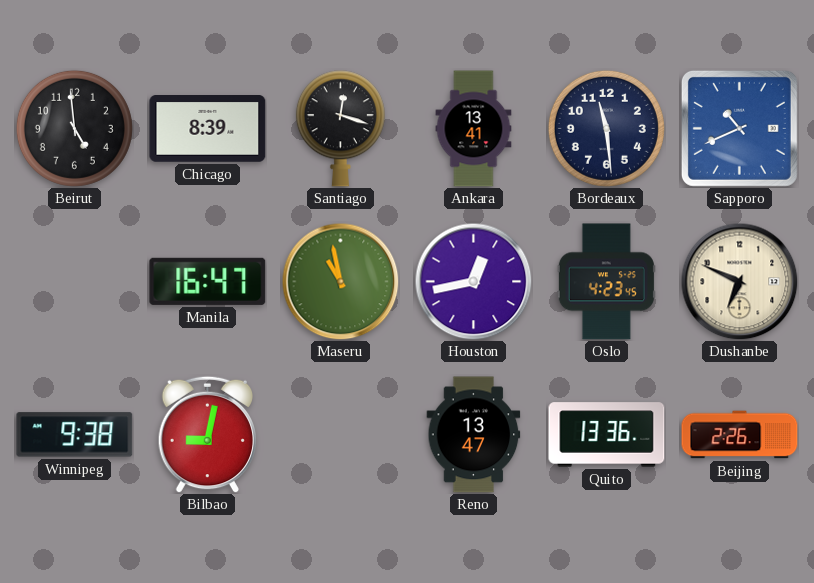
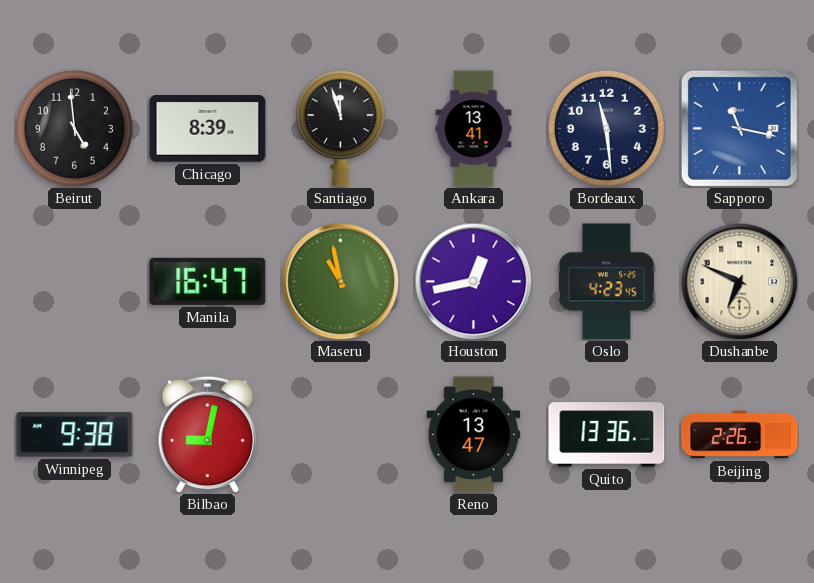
Santiago: 12:18 -> 11:57 (340, 129)
Sapporo: 10:41 -> 11:17 (739, 128)
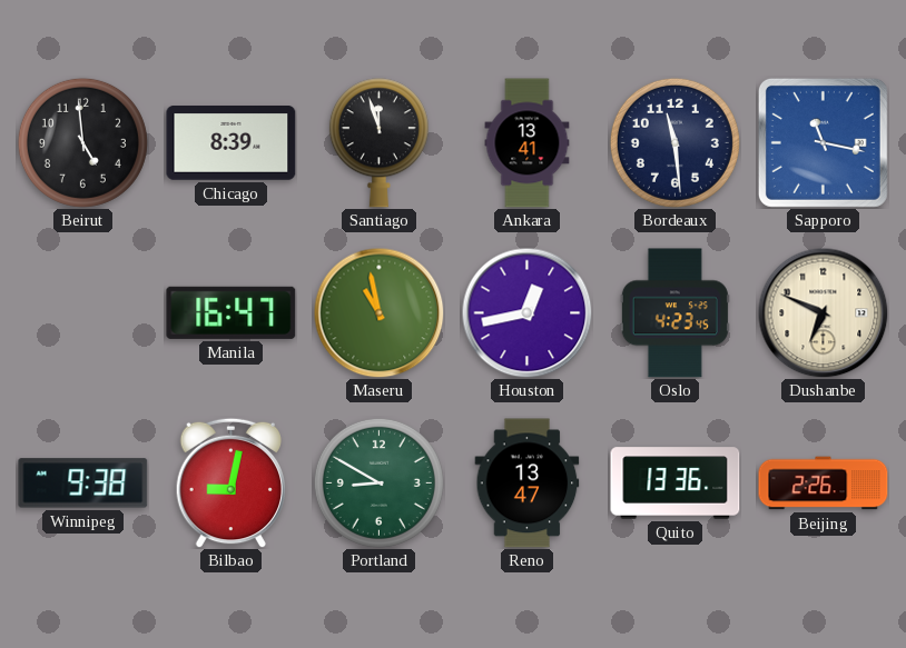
Portland: none -> 8:50 (378, 482)
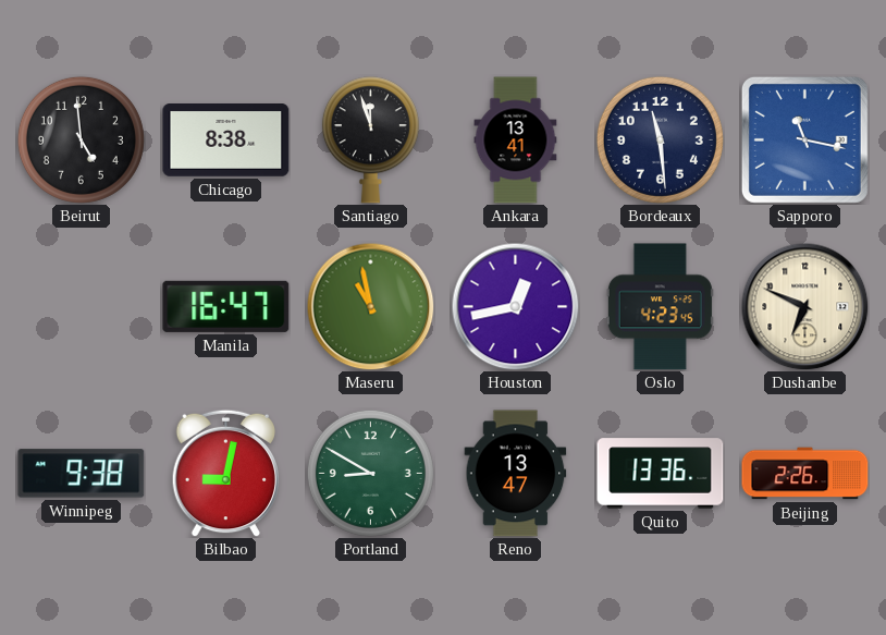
Chicago: 8:39 -> 8:38 (226, 141)
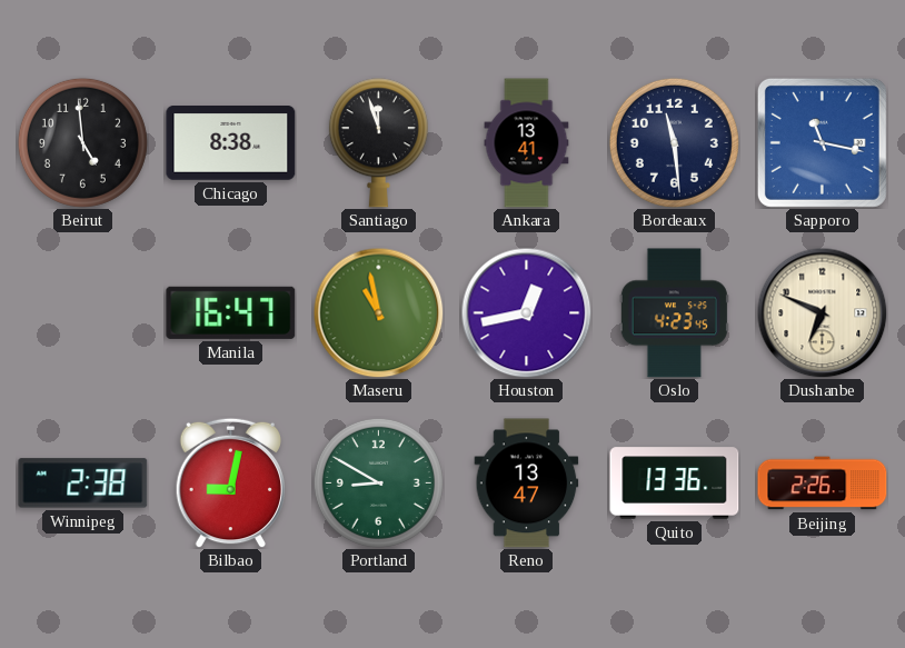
Winnipeg: 9:38 -> 2:38 (83, 483)
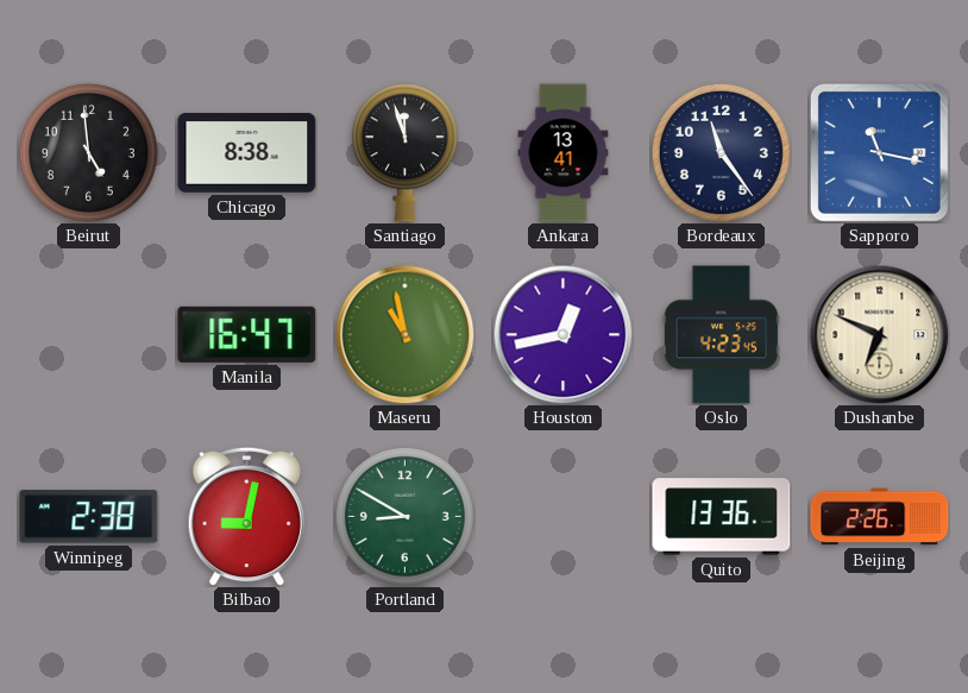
Bordeaux: 11:29 -> 11:24 (721, 152)
Reno: 13:47 -> none (527, 483)
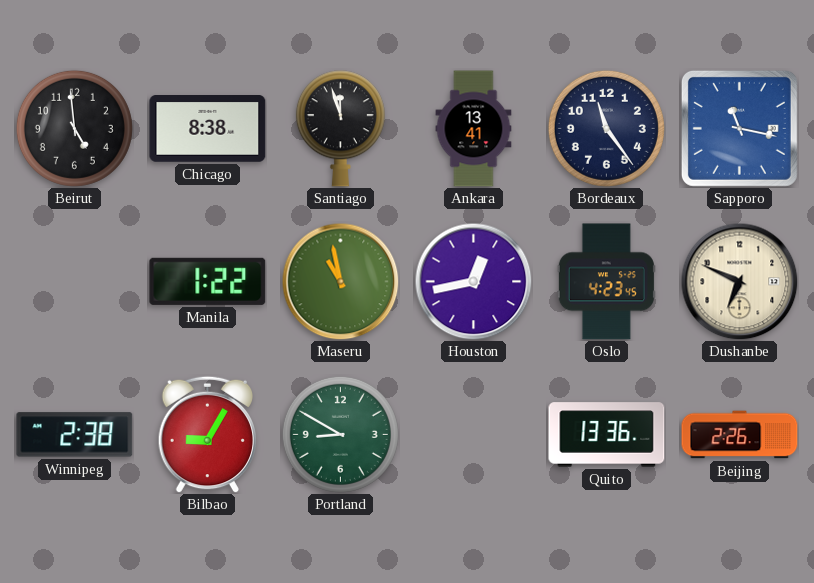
Manila: 16:47 -> 1:22 (208, 281)
Bilbao: 9:02 -> 9:05 (208, 434)
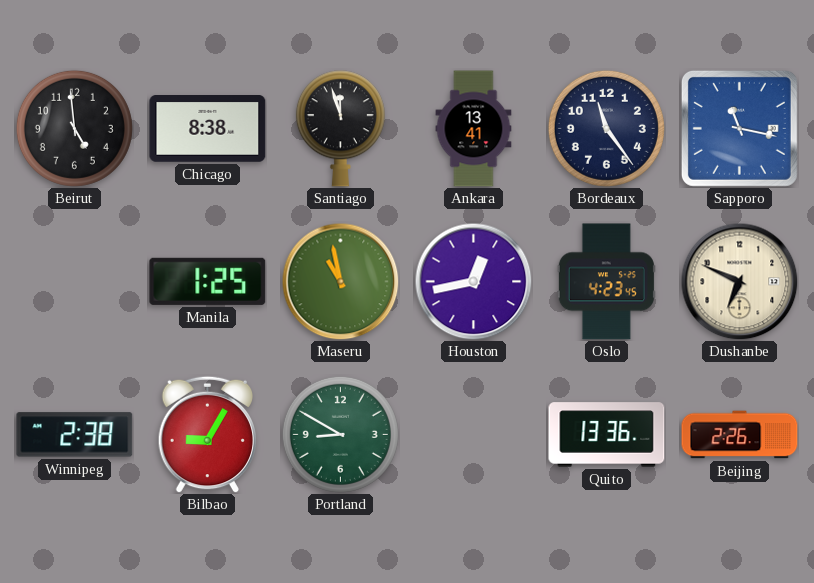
Manila: 1:22 -> 1:25 (208, 281)
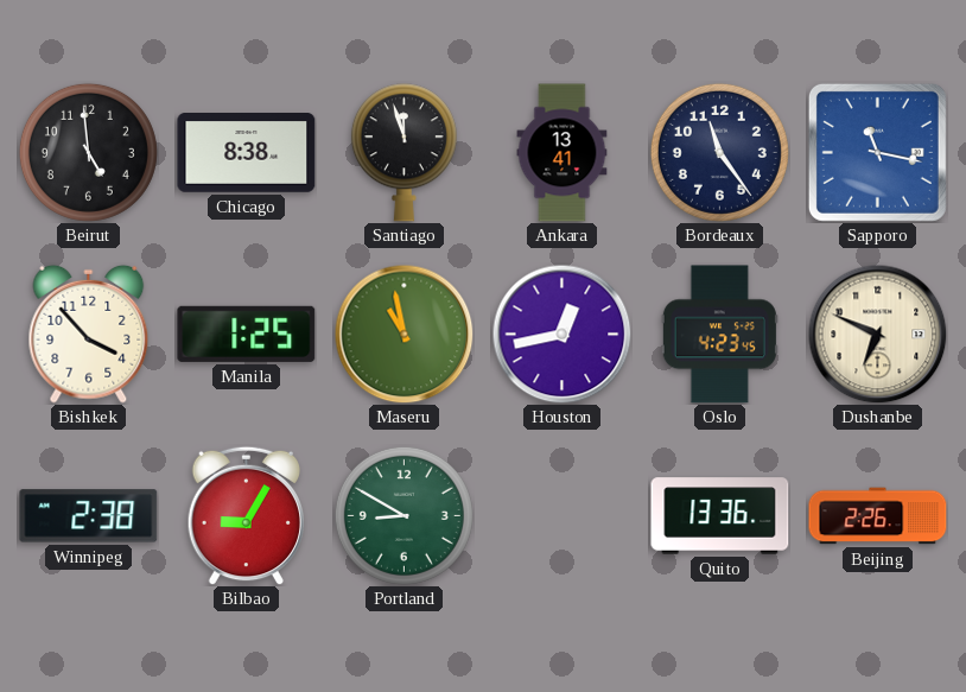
Bishkek: none -> 3:53 (89, 334)
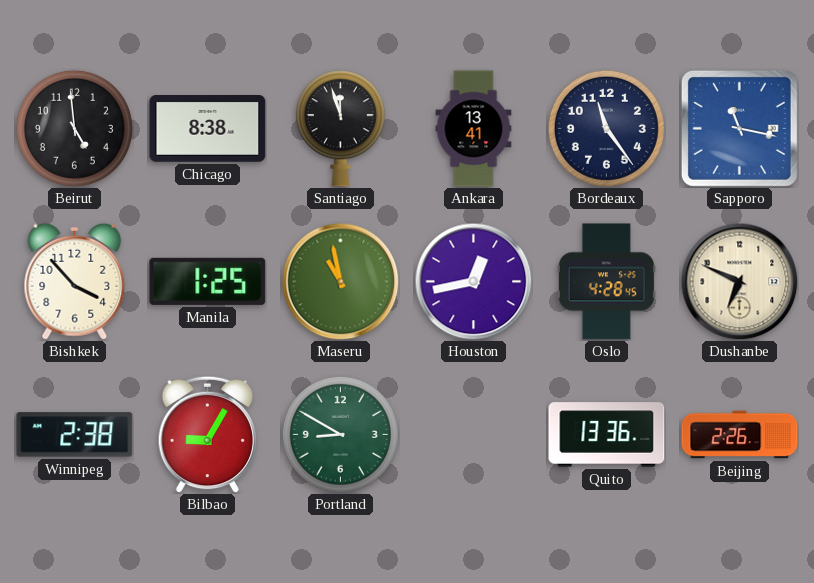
Oslo: 4:23 -> 4:28 (606, 282)
